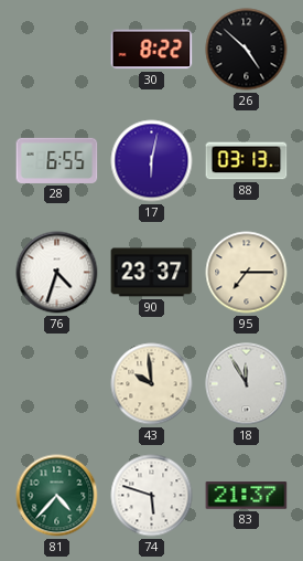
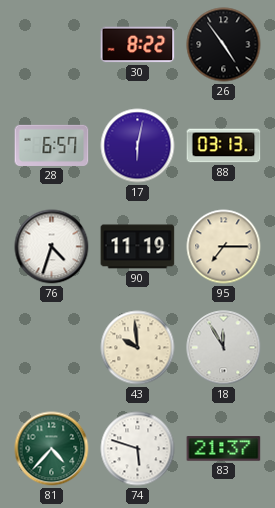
26: 4:52 -> 4:54 (224, 45)
28: 6:55 -> 6:57 (52, 145)
90: 23:37 -> 11:19 (138, 247)
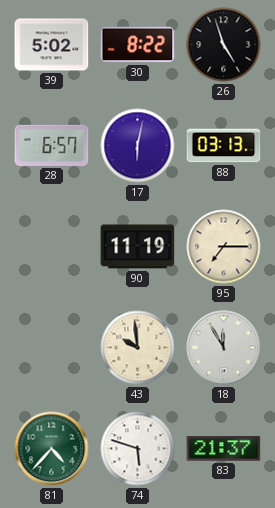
39: none -> 5:02 (52, 45)
26: 4:54 -> 4:57 (224, 45)
76: 4:33 -> none (52, 247)
